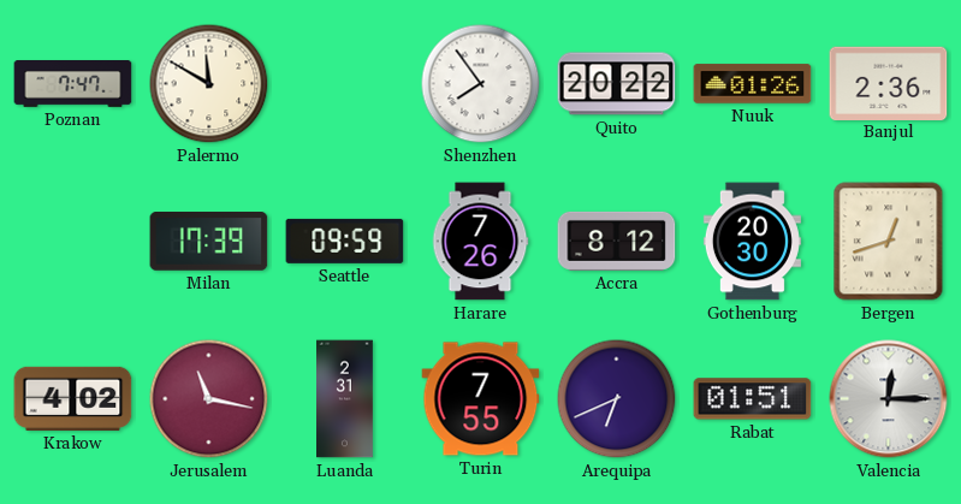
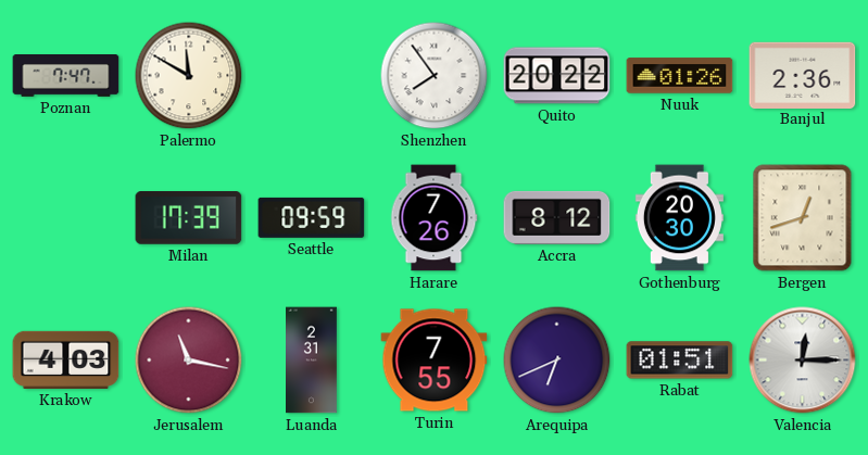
Krakow: 4:02 -> 4:03 (66, 359)
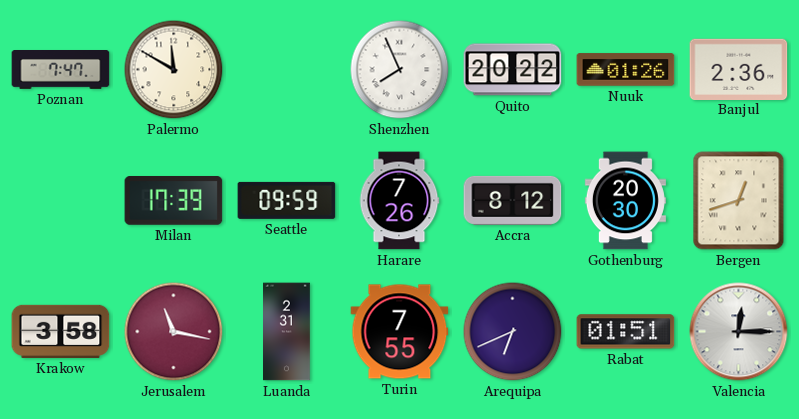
Shenzhen: 7:54 -> 7:56 (400, 70)
Krakow: 4:03 -> 3:58 (61, 331)
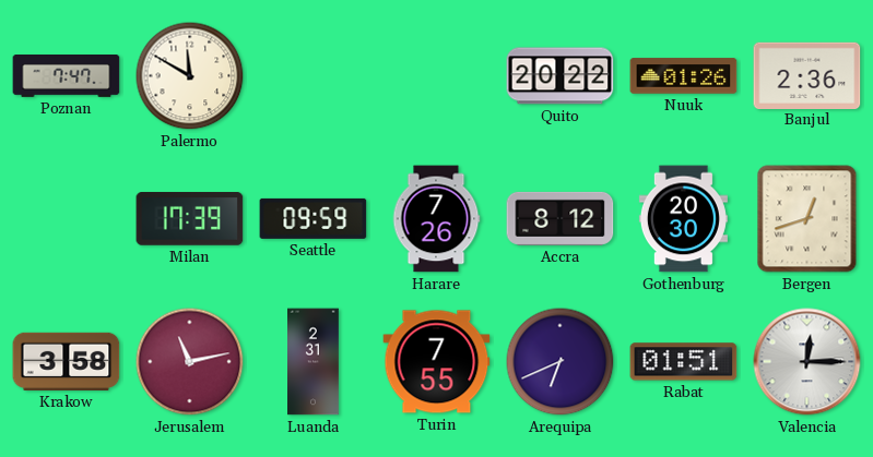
Shenzhen: 7:56 -> none (400, 70)
Jerusalem: 11:17 -> 11:13 (190, 362)
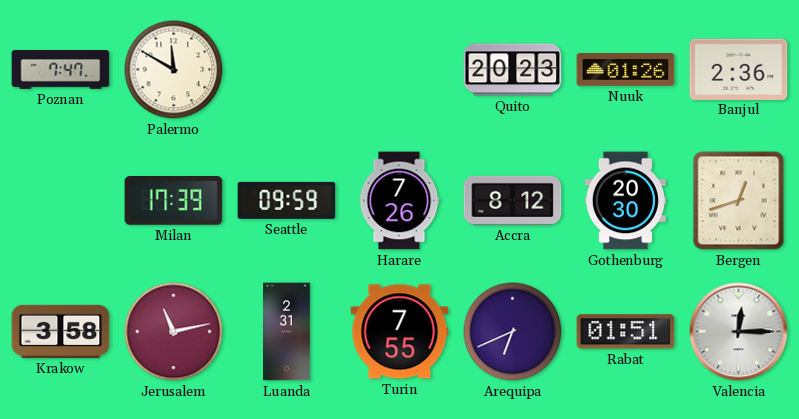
Quito: 20:22 -> 20:23 (513, 70)
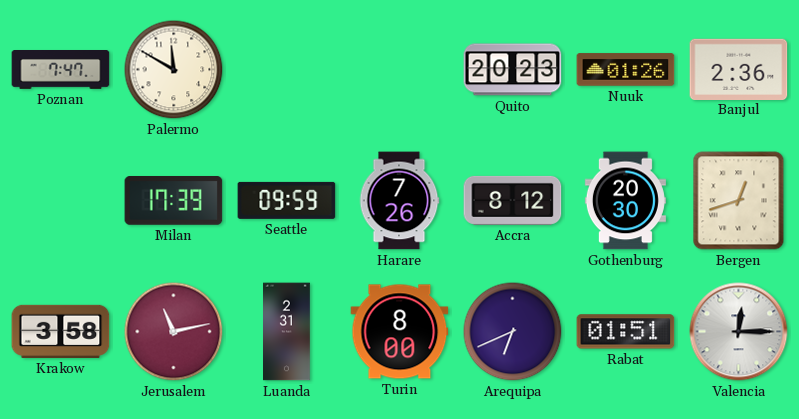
Turin: 7:55 -> 8:00 (400, 332)
